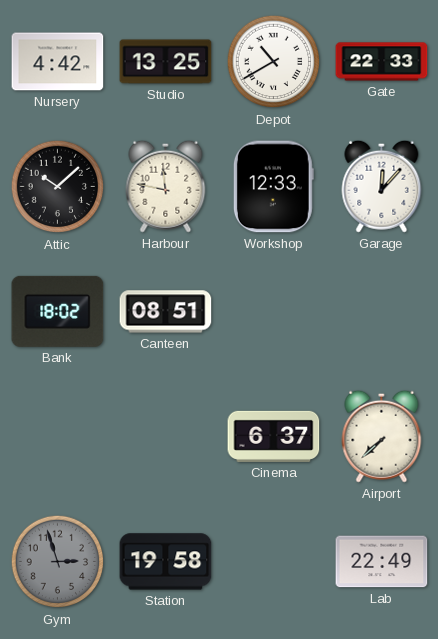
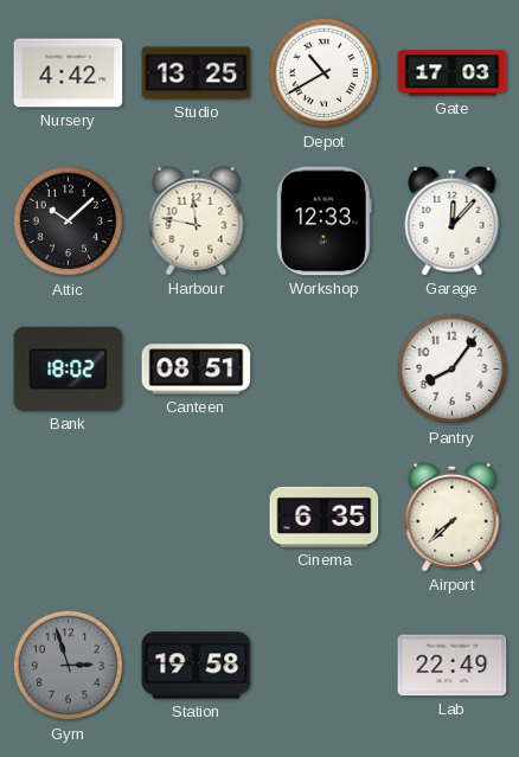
Gate: 22:33 -> 17:03 (453, 73)
Pantry: none -> 8:06 (453, 370)
Cinema: 6:37 -> 6:35 (325, 517)
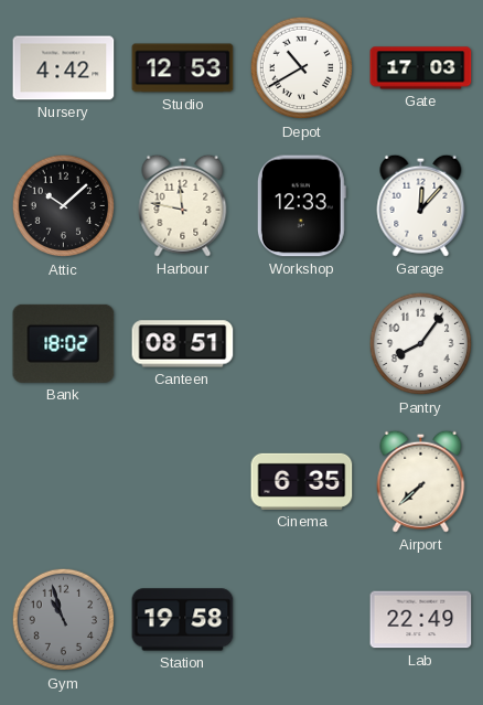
Studio: 13:25 -> 12:53 (183, 68)
Gym: 2:57 -> 10:57 (64, 620)
